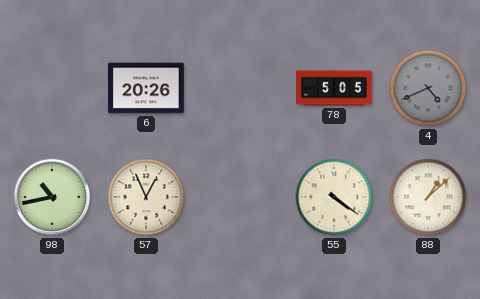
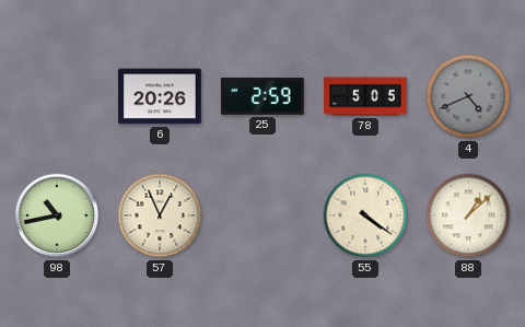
25: none -> 2:59 (262, 96)
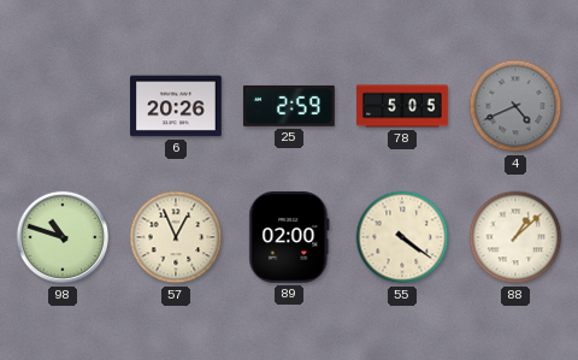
98: 10:43 -> 10:48 (63, 237)
89: none -> 02:00 (289, 237)
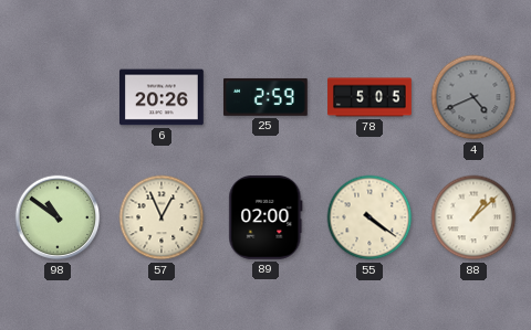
98: 10:48 -> 10:51 (58, 217)
